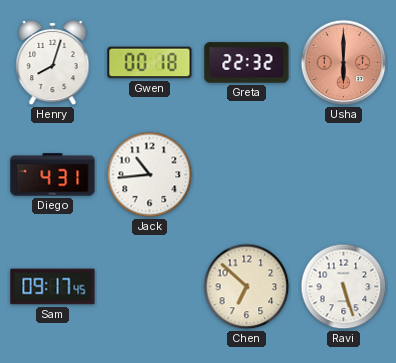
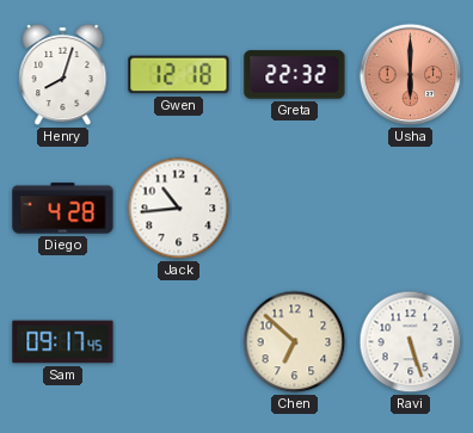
Gwen: 00:18 -> 12:18 (179, 75)
Diego: 4:31 -> 4:28 (63, 209)
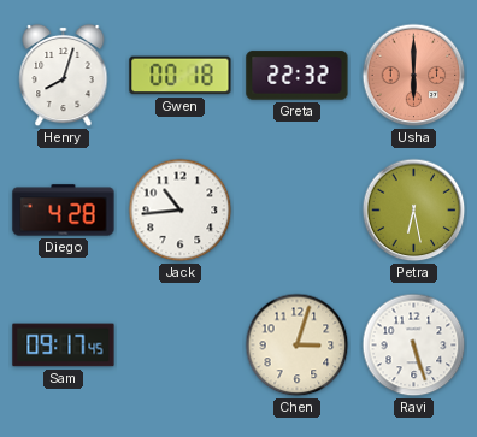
Gwen: 12:18 -> 00:18 (181, 76)
Petra: none -> 6:28 (414, 211)
Chen: 6:52 -> 3:03 (298, 346)
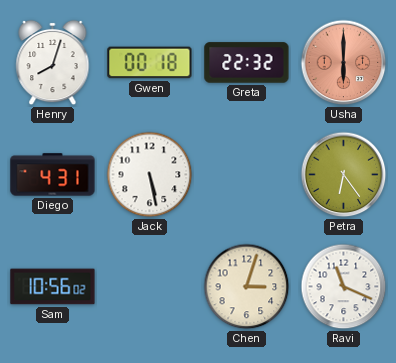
Diego: 4:28 -> 4:31 (53, 175)
Jack: 10:44 -> 5:28 (150, 175)
Petra: 6:28 -> 6:24 (344, 175)
Sam: 09:17 -> 10:56 (53, 287)
Ravi: 5:27 -> 11:19 (344, 287)
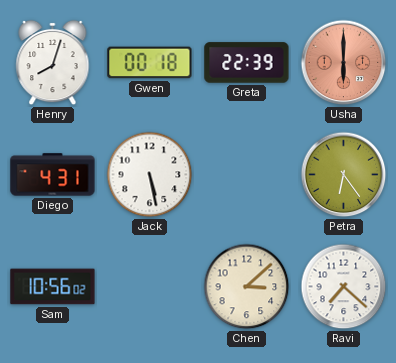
Greta: 22:32 -> 22:39 (247, 63)
Chen: 3:03 -> 3:08 (247, 287)
Ravi: 11:19 -> 7:22 (344, 287)
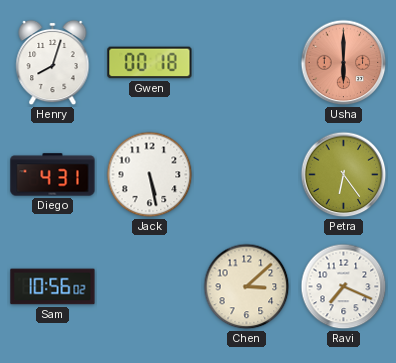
Greta: 22:39 -> none (247, 63)
Ravi: 7:22 -> 7:19 (344, 287)
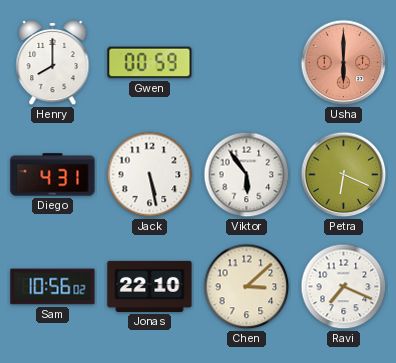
Henry: 8:03 -> 8:00 (53, 63)
Gwen: 00:18 -> 00:59 (150, 63)
Viktor: none -> 5:54 (247, 175)
Petra: 6:24 -> 6:19 (344, 175)
Jonas: none -> 22:10 (150, 286)
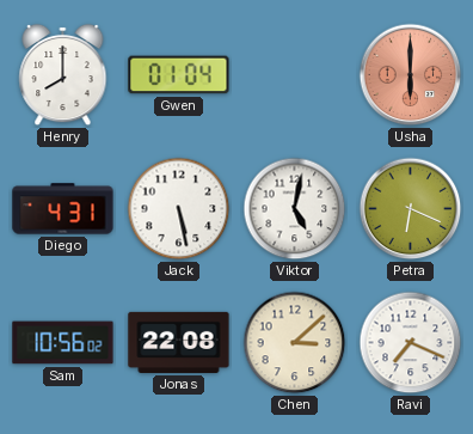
Gwen: 00:59 -> 01:04 (179, 75)
Viktor: 5:54 -> 5:02 (295, 209)
Jonas: 22:10 -> 22:08 (179, 342)
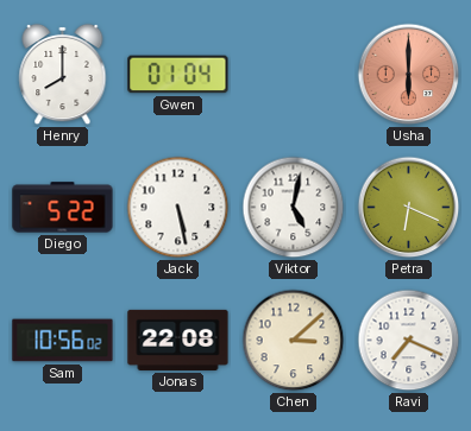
Diego: 4:31 -> 5:22 (63, 208)
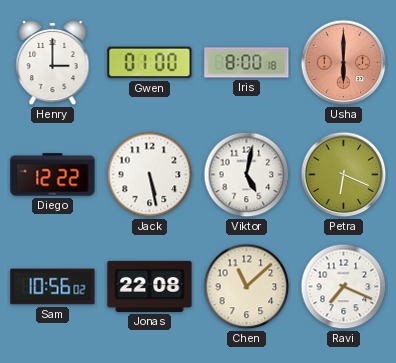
Henry: 8:00 -> 3:00 (53, 63)
Gwen: 01:04 -> 01:00 (150, 63)
Iris: none -> 8:00 (247, 63)
Diego: 5:22 -> 12:22 (53, 175)
Chen: 3:08 -> 11:08 (247, 287)
